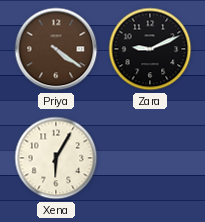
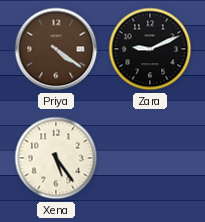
Xena: 6:05 -> 5:24 (56, 158)
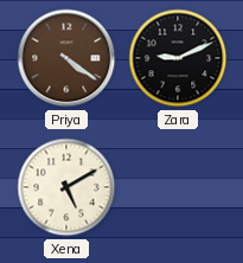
Xena: 5:24 -> 5:10 (66, 187)
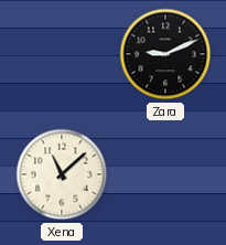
Priya: 4:21 -> none (66, 58)
Xena: 5:10 -> 11:08 (62, 174)
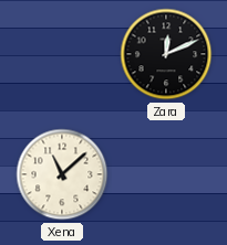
Zara: 9:11 -> 12:11 (166, 54)
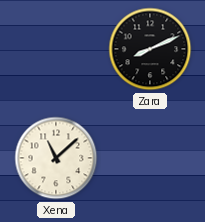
Zara: 12:11 -> 8:11 (150, 49)
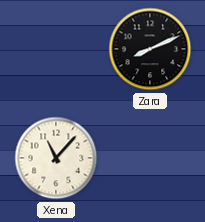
Xena: 11:08 -> 11:07 (56, 158)
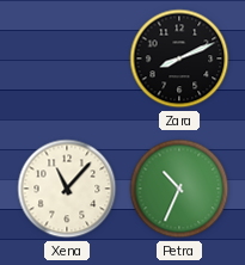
Petra: none -> 10:34 (179, 189)
